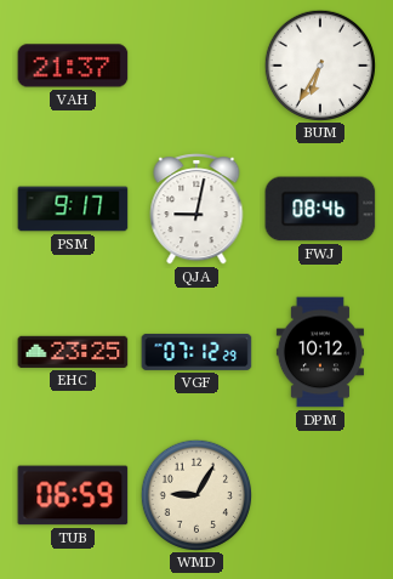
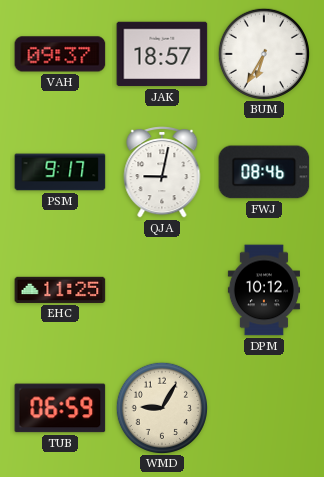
VAH: 21:37 -> 09:37 (60, 54)
JAK: none -> 18:57 (162, 54)
EHC: 23:25 -> 11:25 (60, 290)
VGF: 07:12 -> none (196, 352)
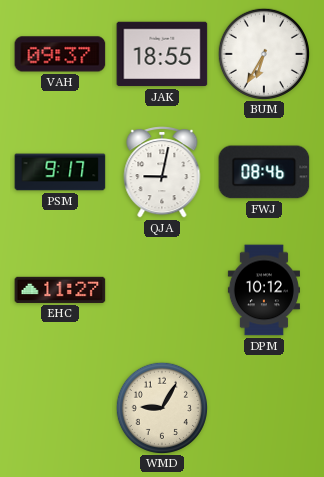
JAK: 18:57 -> 18:55 (162, 54)
EHC: 11:25 -> 11:27 (60, 290)
TUB: 06:59 -> none (60, 408)
